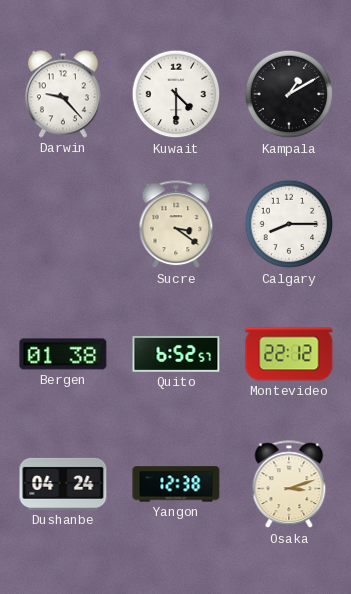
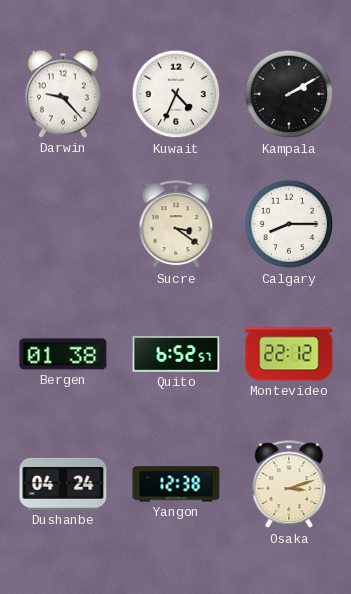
Kuwait: 4:30 -> 4:34 (176, 94)
Kampala: 1:10 -> 2:10 (289, 94)
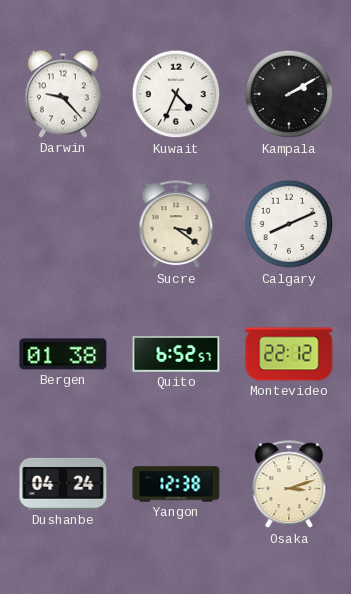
Calgary: 8:15 -> 8:11 (289, 224)
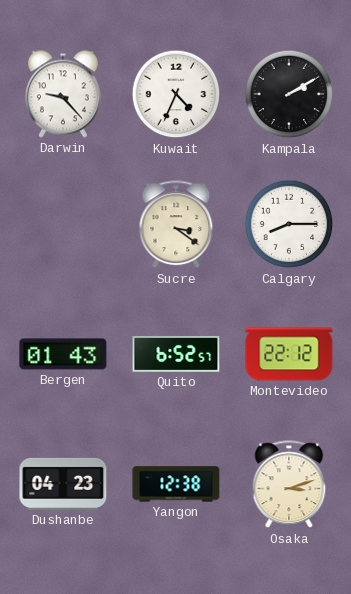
Calgary: 8:11 -> 8:15 (289, 224)
Bergen: 01:38 -> 01:43 (63, 354)
Dushanbe: 04:24 -> 04:23 (63, 484)
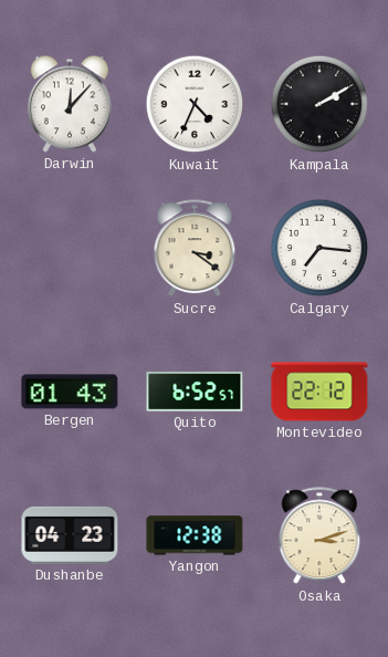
Darwin: 9:23 -> 12:07 (70, 104)
Calgary: 8:15 -> 7:16 (319, 248)
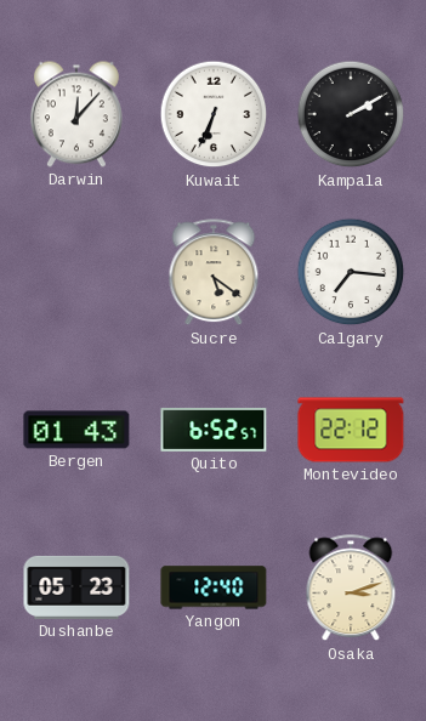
Kuwait: 4:34 -> 6:34 (214, 114)
Sucre: 3:21 -> 5:21 (214, 273)
Dushanbe: 04:23 -> 05:23 (76, 587)
Yangon: 12:38 -> 12:40 (214, 587)
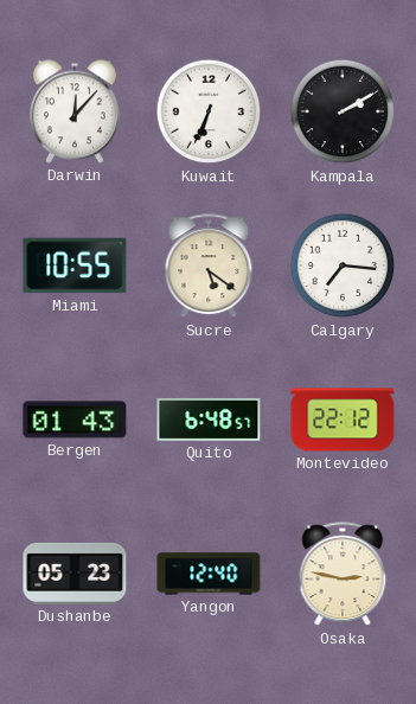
Miami: none -> 10:55 (75, 265)
Quito: 6:52 -> 6:48 (209, 420)
Osaka: 3:12 -> 2:47 (343, 575)
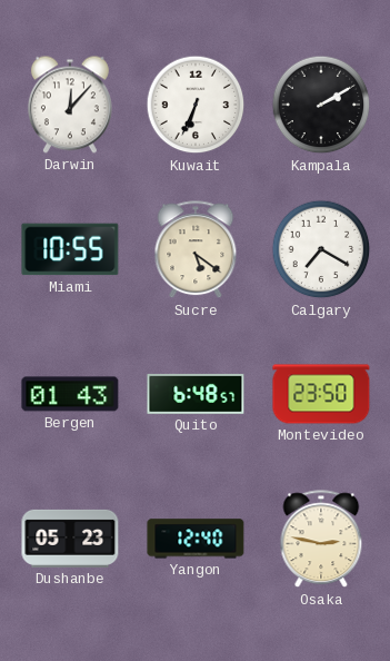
Calgary: 7:16 -> 7:20 (321, 249)
Montevideo: 22:12 -> 23:50 (321, 394)
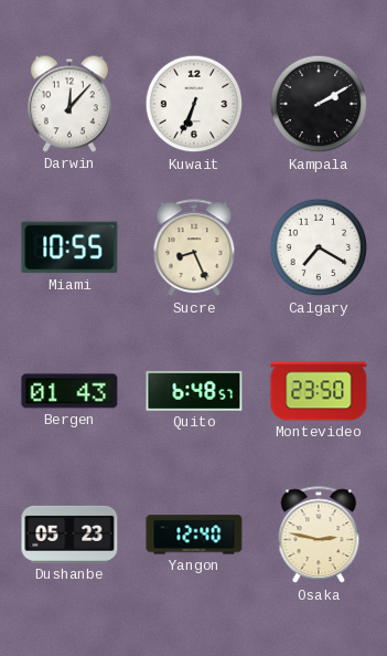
Sucre: 5:21 -> 8:26 (194, 248)
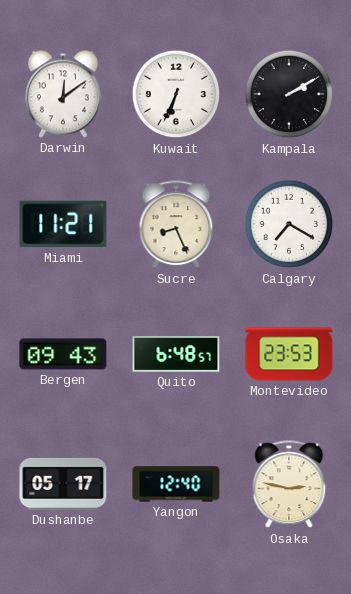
Darwin: 12:07 -> 12:09 (63, 94)
Miami: 10:55 -> 11:21 (63, 224)
Bergen: 01:43 -> 09:43 (63, 354)
Montevideo: 23:50 -> 23:53 (289, 354)
Dushanbe: 05:23 -> 05:17 (63, 484)
